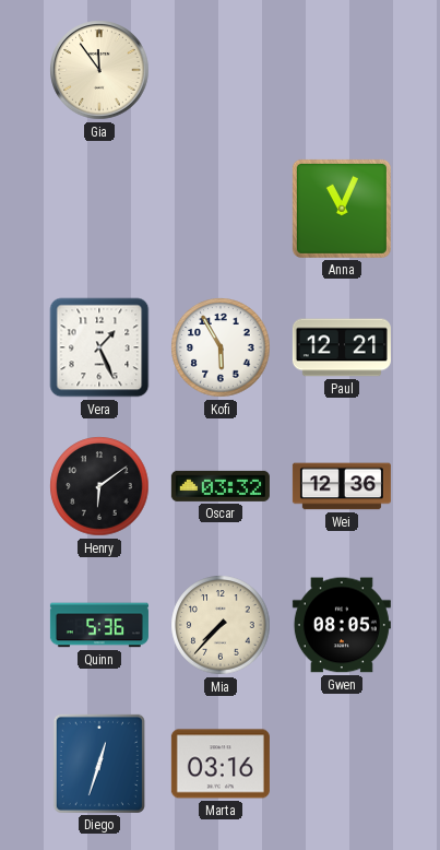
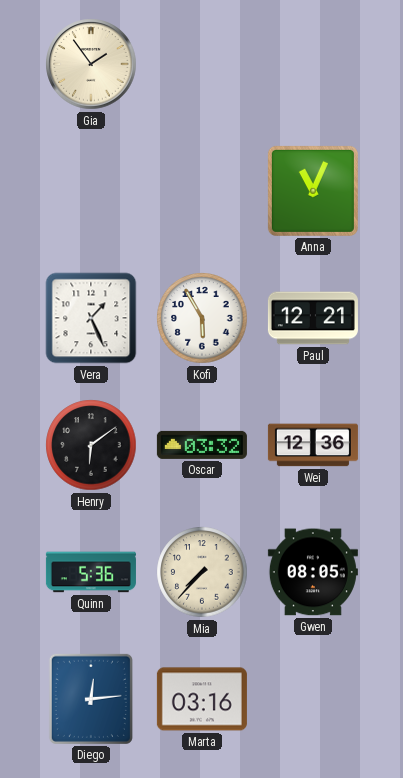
Gia: 11:54 -> 1:54 (91, 64)
Diego: 12:33 -> 12:14 (91, 699)
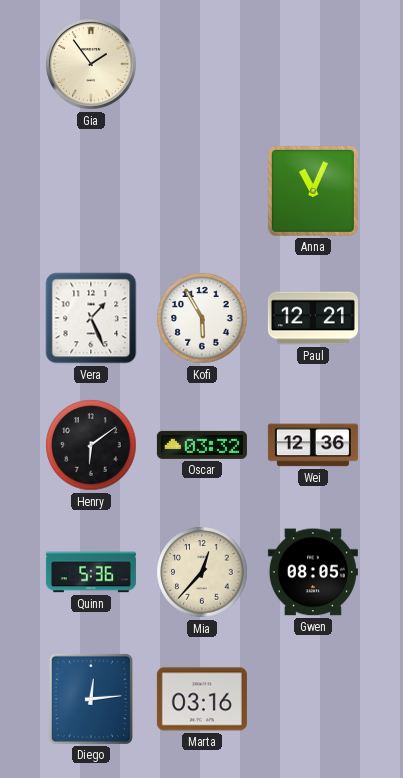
Mia: 7:37 -> 12:37 (202, 572)
